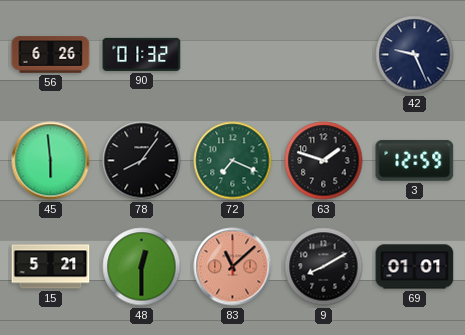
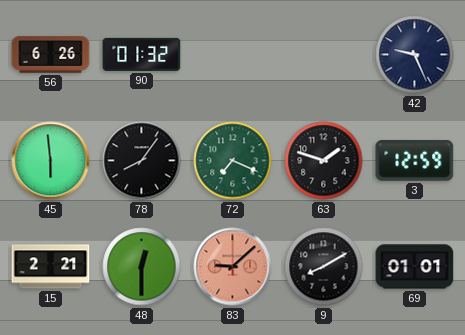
15: 5:21 -> 2:21 (51, 267)
83: 11:08 -> 9:08 (233, 267)
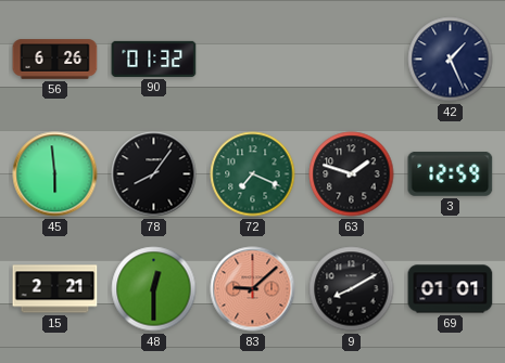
42: 9:26 -> 1:26 (451, 60)
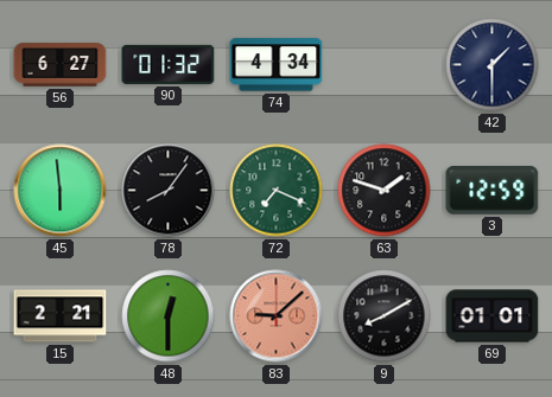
56: 6:26 -> 6:27 (61, 65)
74: none -> 4:34 (277, 65)
42: 1:26 -> 1:30 (493, 65)
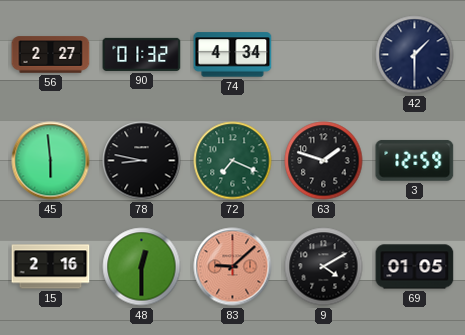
56: 6:27 -> 2:27 (51, 55)
78: 8:06 -> 8:47 (142, 161)
15: 2:21 -> 2:16 (51, 267)
9: 8:10 -> 4:10 (324, 267)
69: 01:01 -> 01:05 (415, 267)
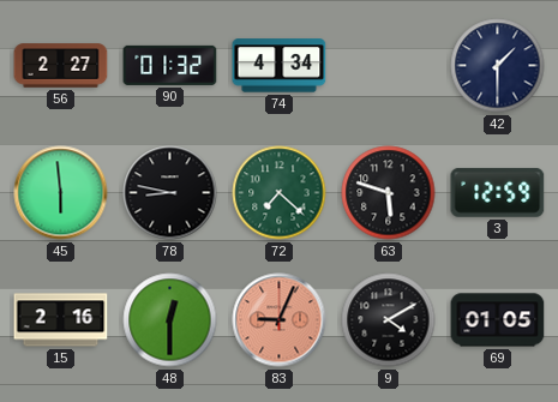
72: 7:19 -> 7:22 (280, 193)
63: 1:48 -> 5:48 (389, 193)
83: 9:08 -> 9:04 (280, 320)
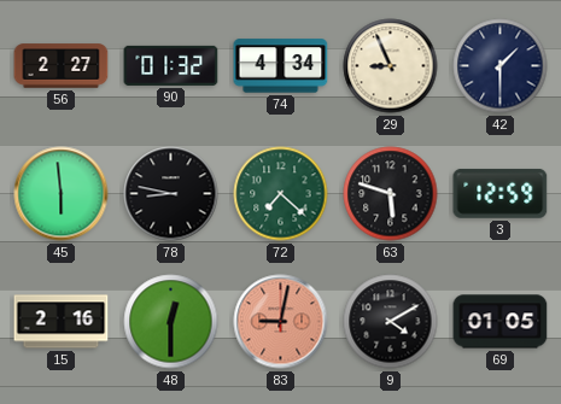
29: none -> 8:56 (391, 66)
83: 9:04 -> 9:02 (281, 322)
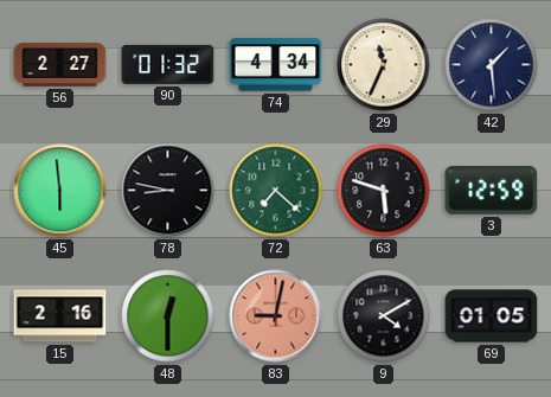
29: 8:56 -> 11:34 (384, 65)
42: 1:30 -> 1:29 (492, 65)
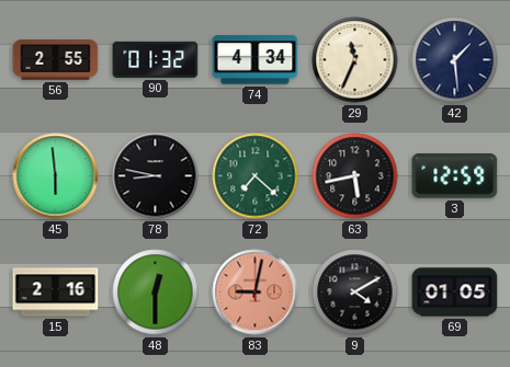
56: 2:27 -> 2:55 (56, 60)
63: 5:48 -> 5:43 (355, 176)
